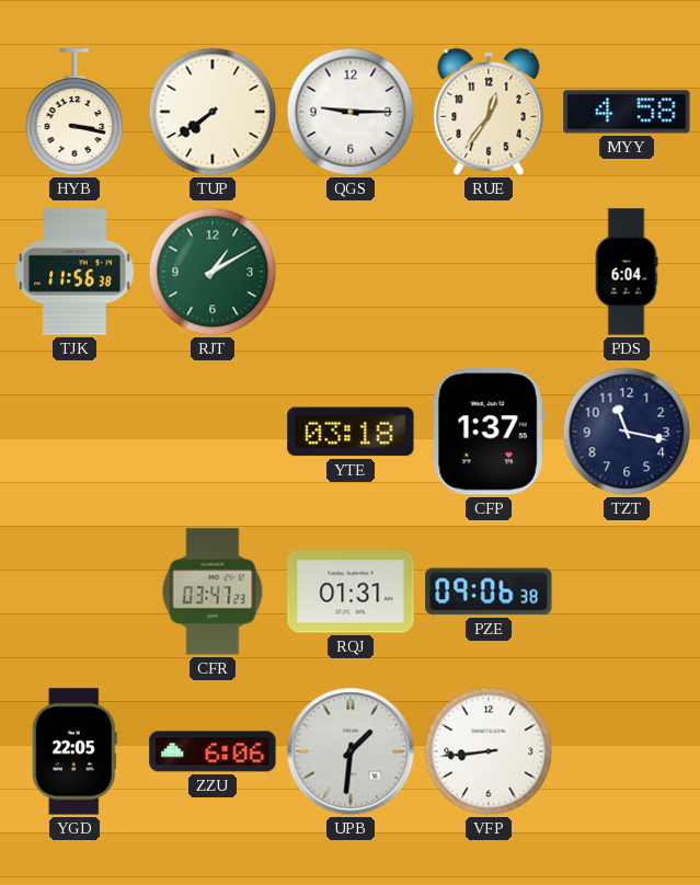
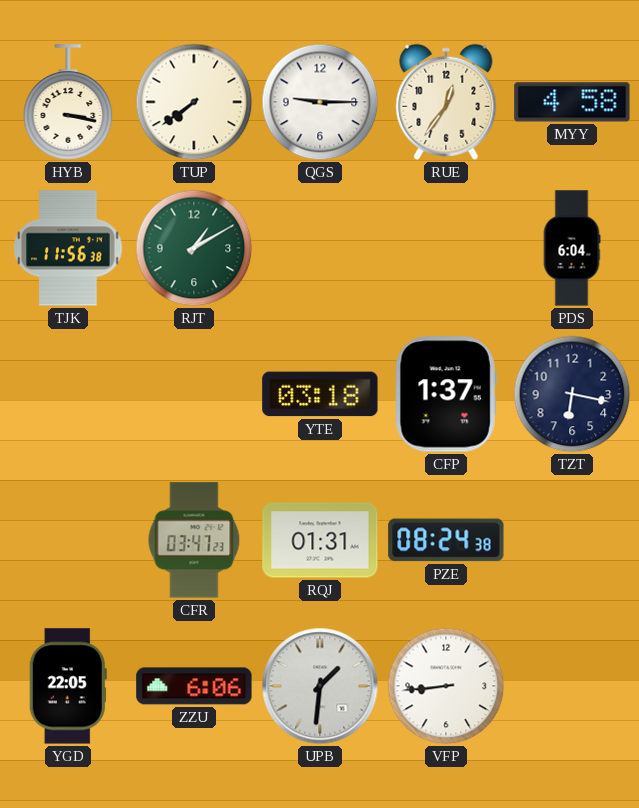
TZT: 11:17 -> 6:17 (572, 394)
PZE: 09:06 -> 08:24 (446, 540)
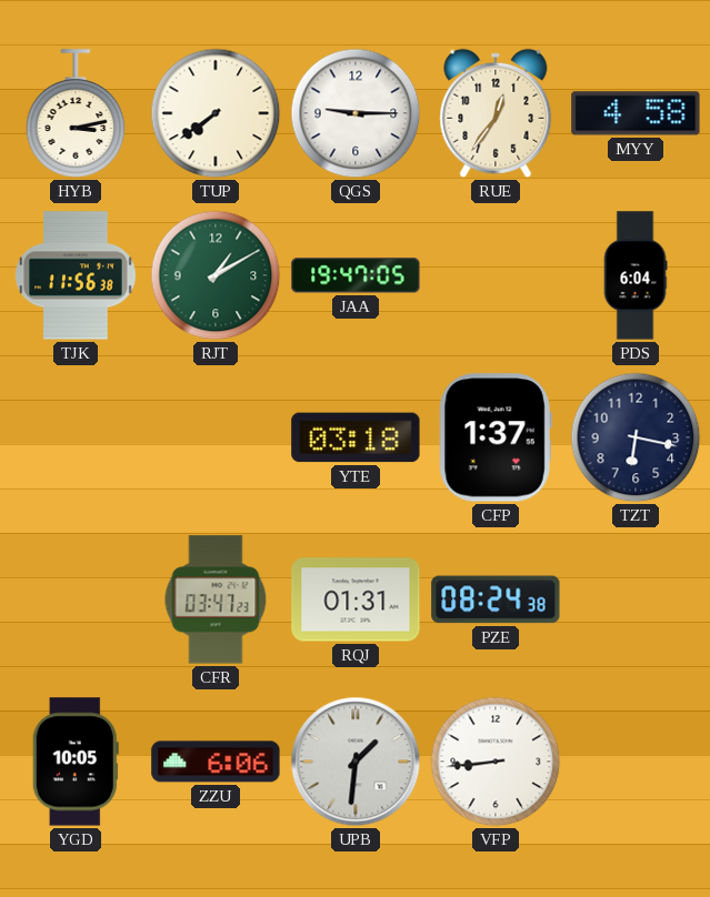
HYB: 3:17 -> 3:13 (76, 113)
JAA: none -> 19:47 (356, 275)
YGD: 22:05 -> 10:05 (76, 762)
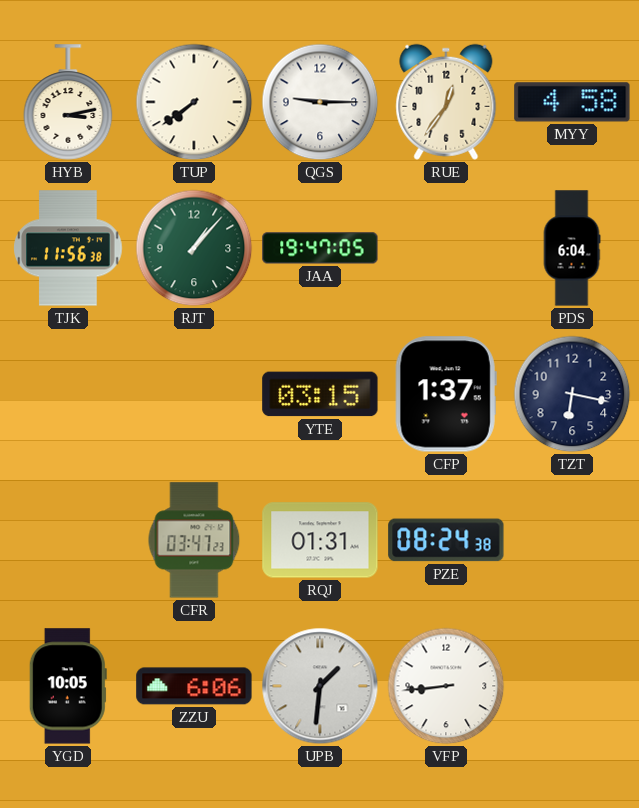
RJT: 1:10 -> 1:07 (194, 248)
YTE: 03:18 -> 03:15 (320, 394)
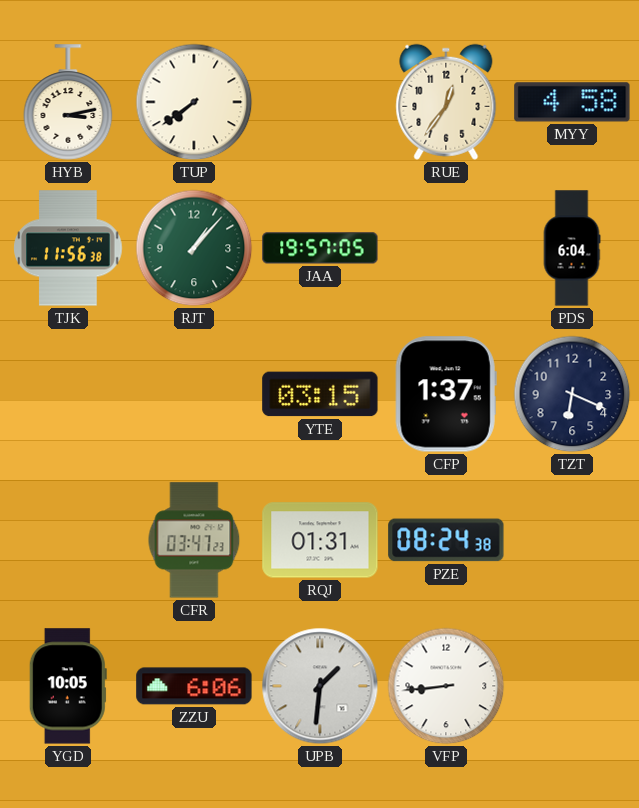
QGS: 9:15 -> none (320, 102)
JAA: 19:47 -> 19:57 (320, 248)
TZT: 6:17 -> 6:19 (572, 394)
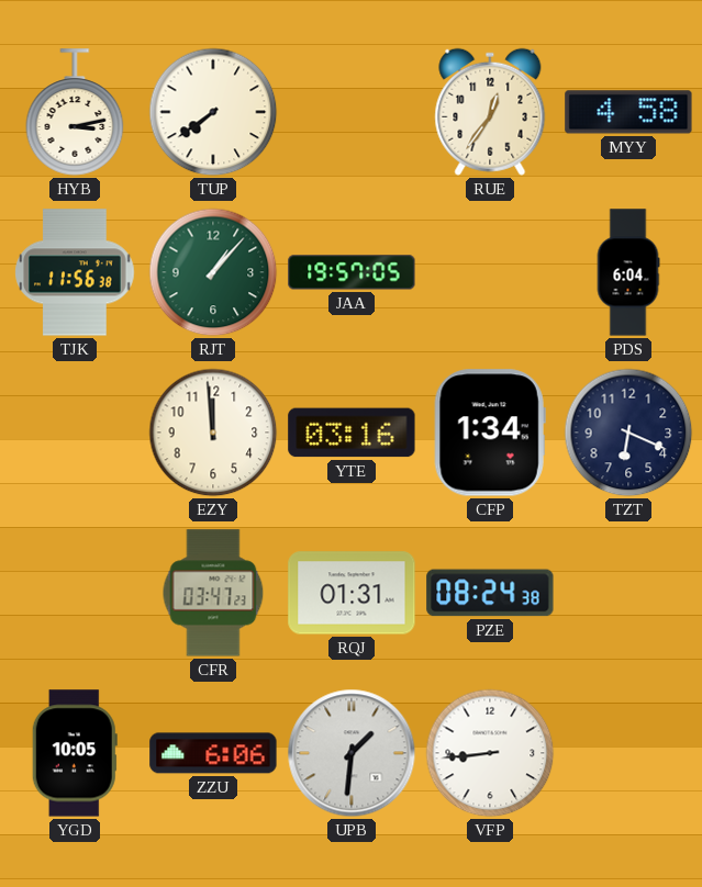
EZY: none -> 11:59 (213, 433)
YTE: 03:15 -> 03:16 (352, 433)
CFP: 1:37 -> 1:34 (490, 433)
